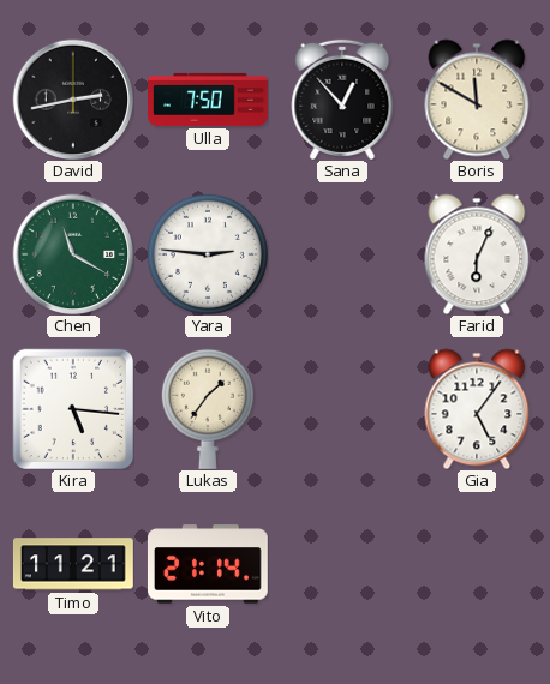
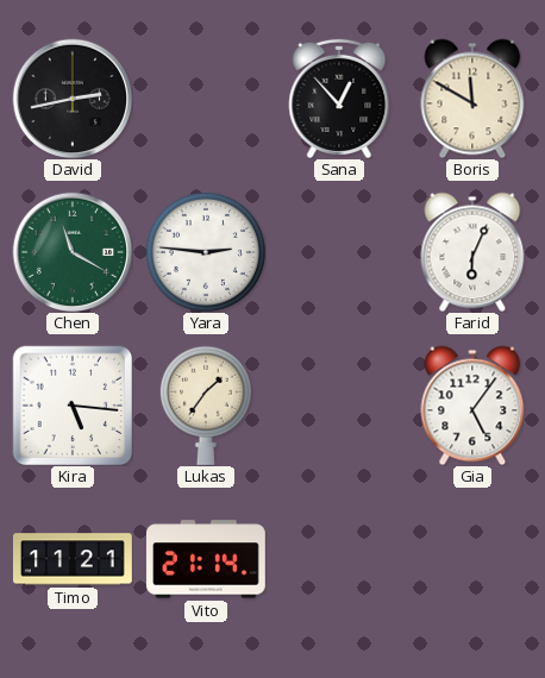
Ulla: 7:50 -> none (209, 100)
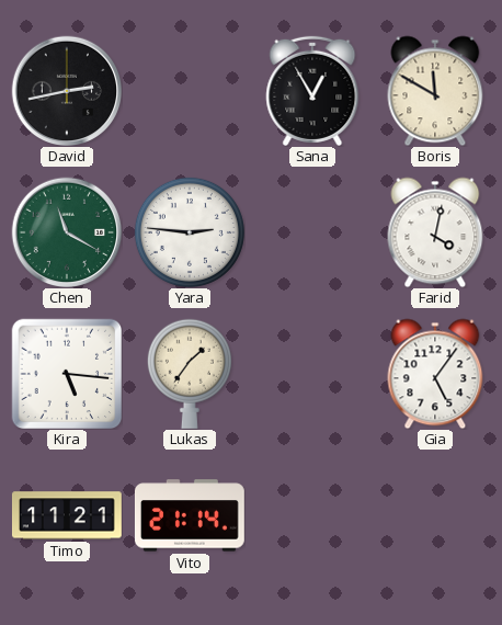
Sana: 12:53 -> 12:55 (312, 91)
Farid: 6:04 -> 4:02 (435, 232)
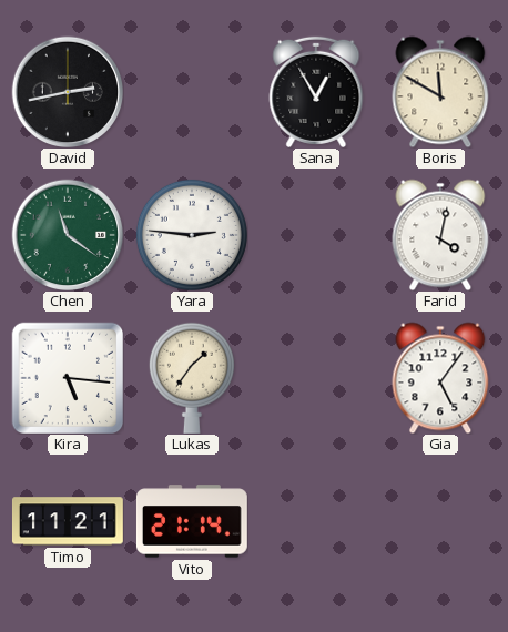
Chen: 11:20 -> 11:21 (68, 235)
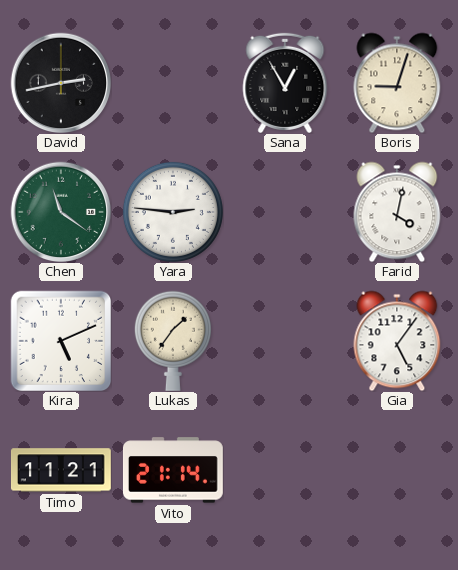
Boris: 11:50 -> 9:03 (397, 83)
Kira: 5:16 -> 5:11 (61, 341)
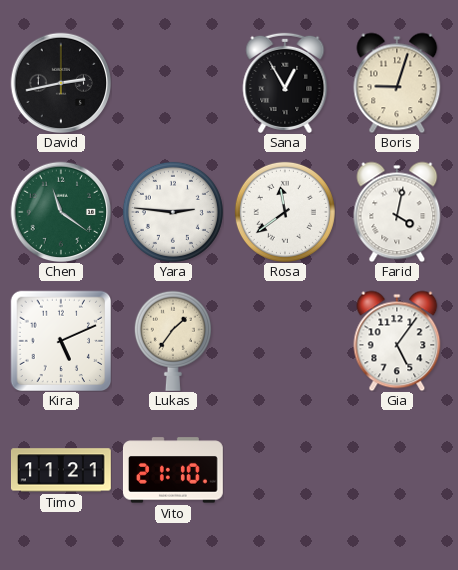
Rosa: none -> 11:39 (285, 212)
Vito: 21:14 -> 21:10 (173, 470)
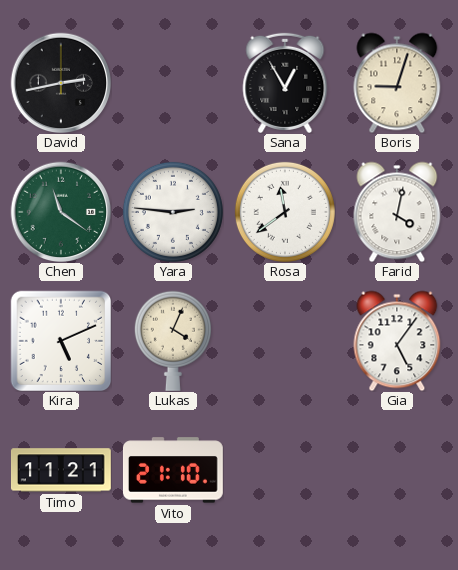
Lukas: 1:36 -> 4:04 (173, 341)
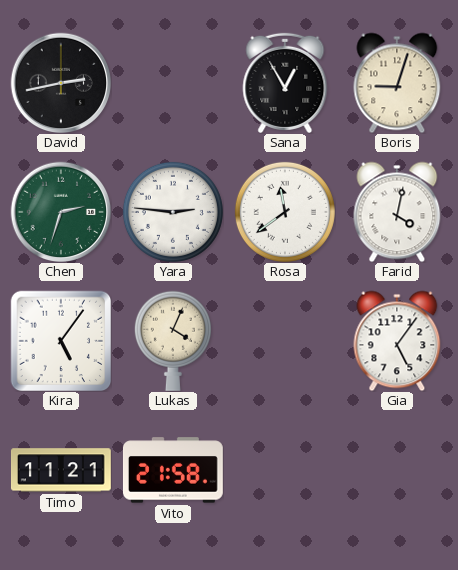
Chen: 11:21 -> 2:33 (61, 212)
Kira: 5:11 -> 5:06 (61, 341)
Vito: 21:10 -> 21:58 (173, 470)
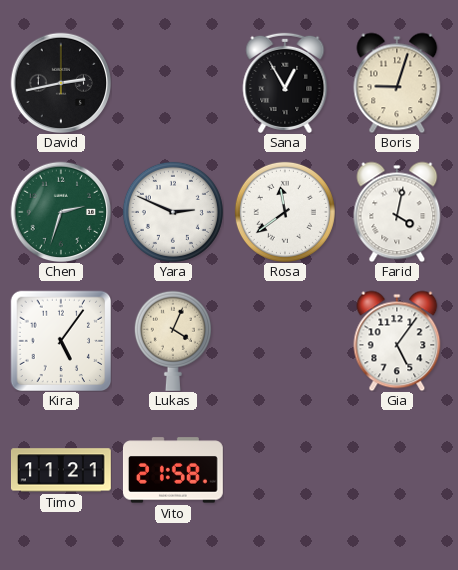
Yara: 2:46 -> 2:49 (173, 212)
